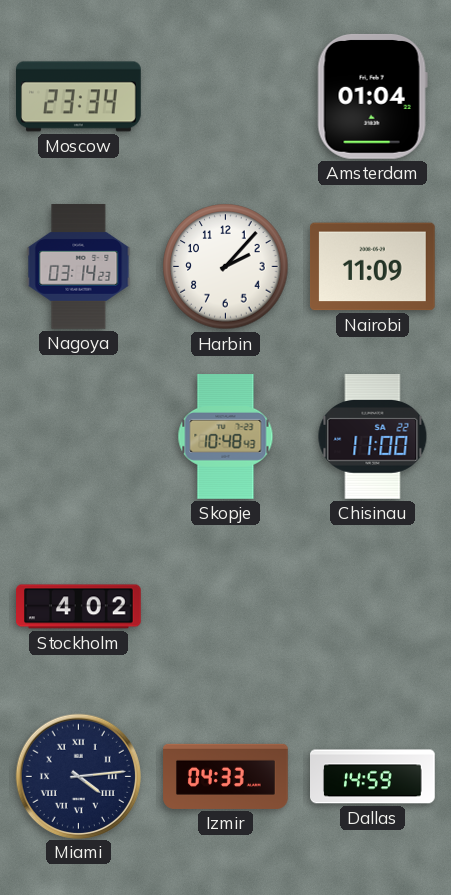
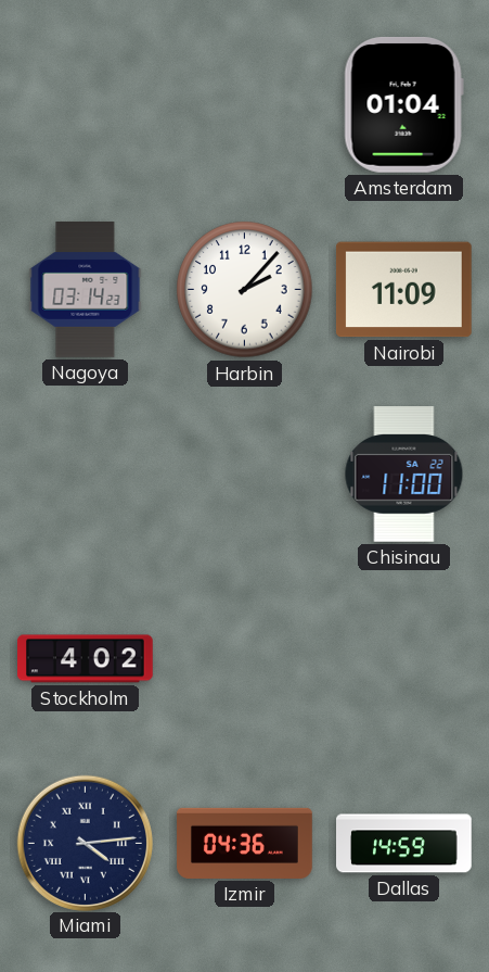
Moscow: 23:34 -> none (79, 97)
Skopje: 10:48 -> none (226, 437)
Izmir: 04:33 -> 04:36 (245, 843)
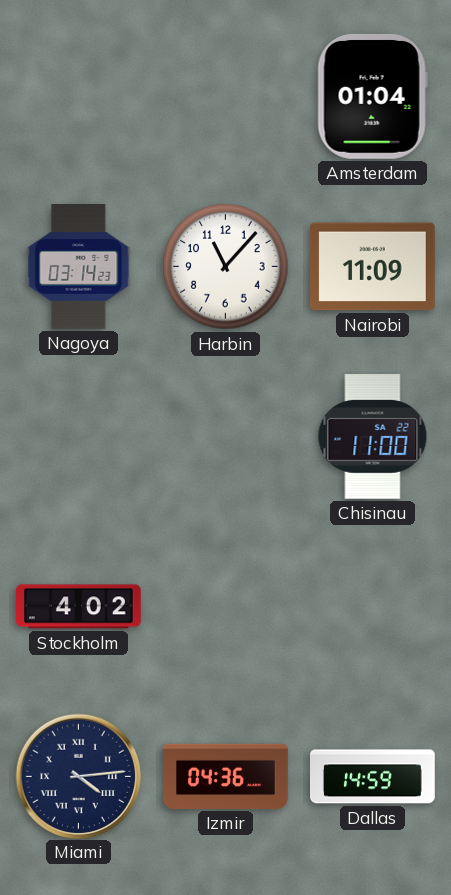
Harbin: 2:07 -> 11:07 (226, 267)
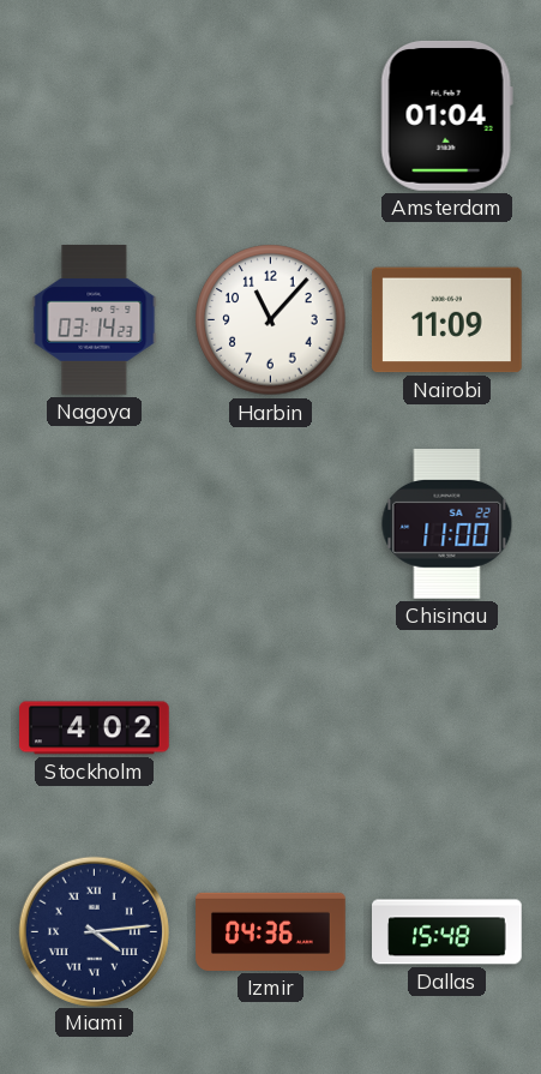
Dallas: 14:59 -> 15:48 (447, 932)
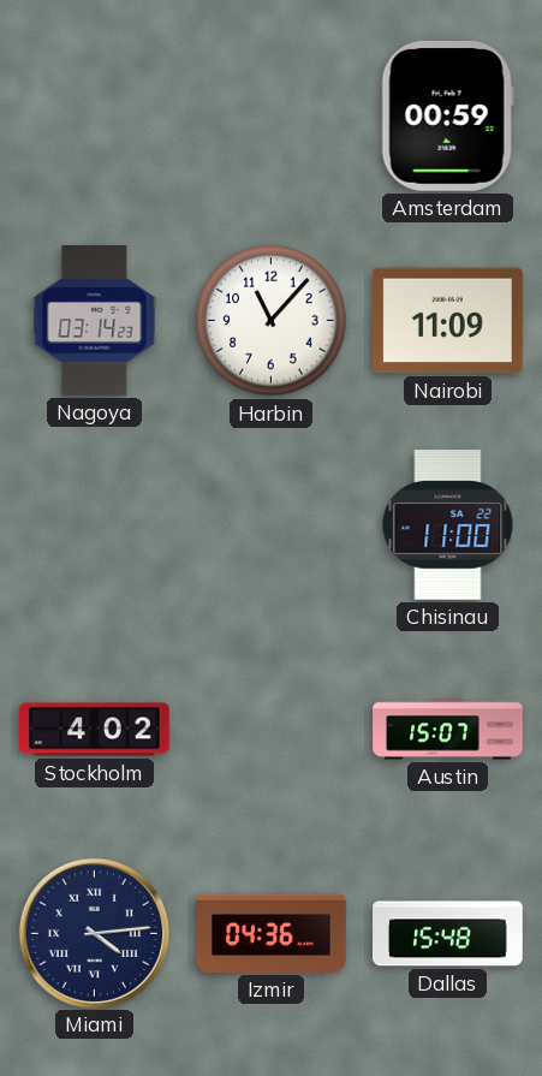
Amsterdam: 01:04 -> 00:59 (447, 115)
Austin: none -> 15:07 (448, 730)
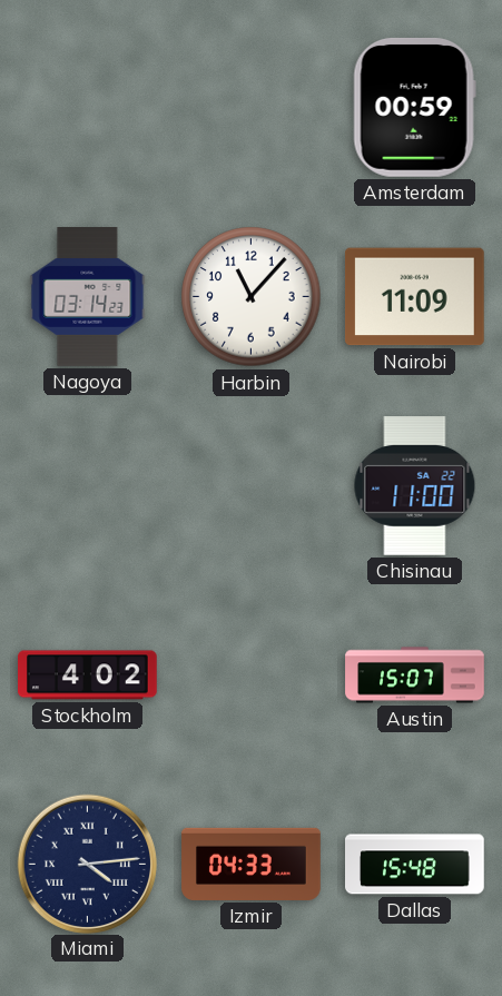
Izmir: 04:36 -> 04:33 (252, 864)
